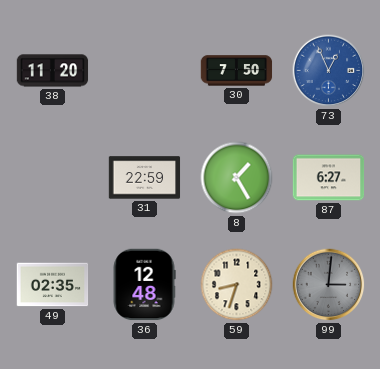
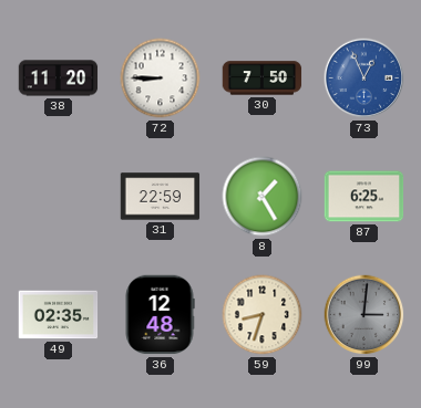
72: none -> 8:45 (161, 79)
87: 6:27 -> 6:25 (364, 197)
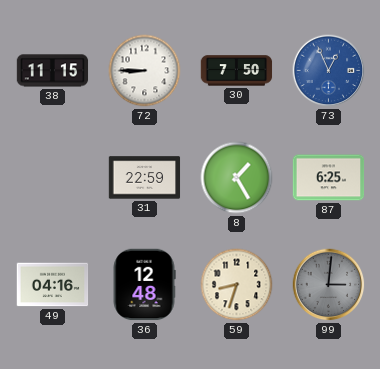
38: 11:20 -> 11:15 (53, 71)
49: 02:35 -> 04:16 (53, 285)
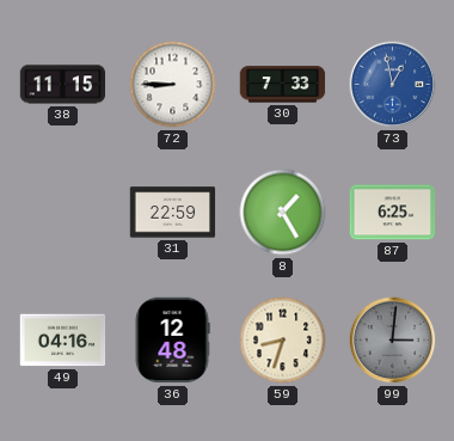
30: 7:50 -> 7:33 (283, 85)
73: 12:56 -> 12:58 (393, 85)
